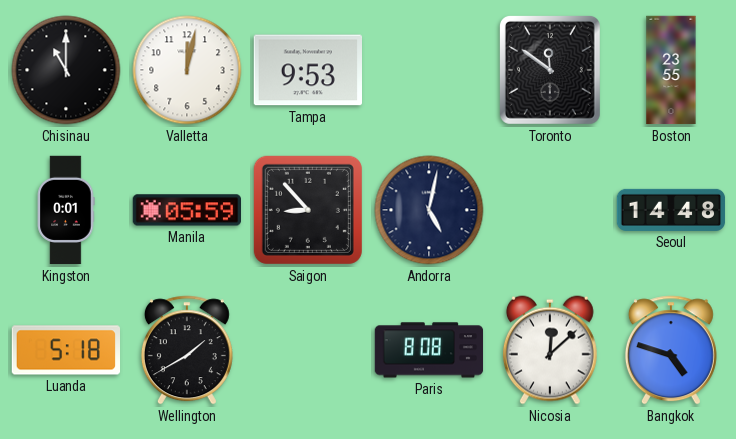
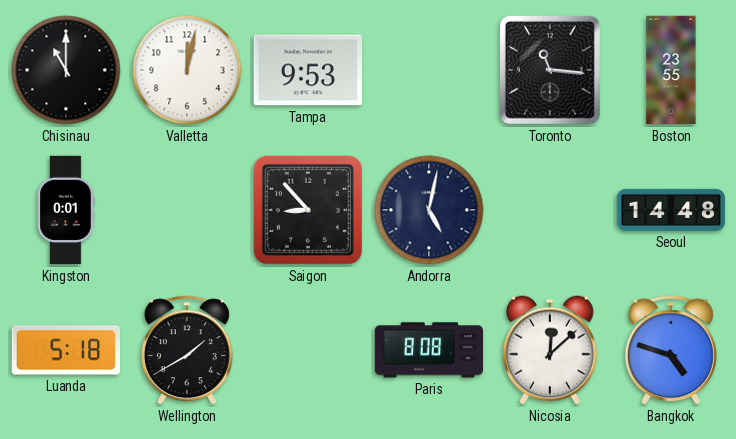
Toronto: 11:51 -> 11:16 (550, 70)
Manila: 05:59 -> none (186, 210)
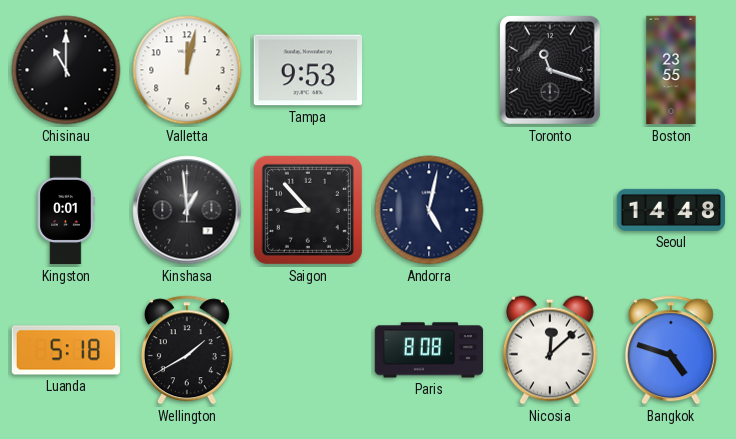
Toronto: 11:16 -> 11:18 (550, 70)
Kinshasa: none -> 12:59 (187, 210)
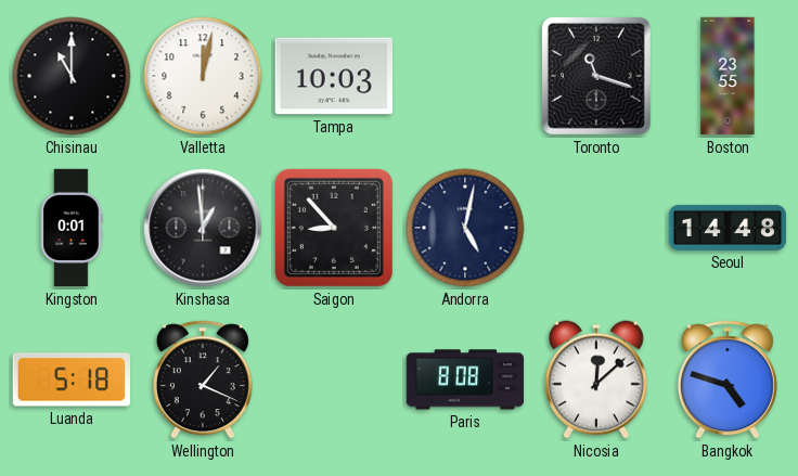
Tampa: 9:53 -> 10:03 (333, 76)
Wellington: 1:40 -> 1:19 (203, 379)
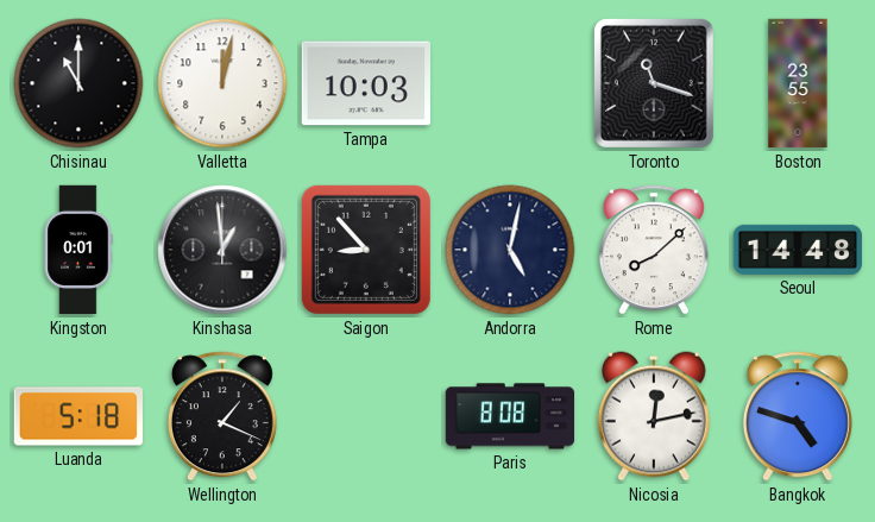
Rome: none -> 8:08 (654, 250)
Nicosia: 12:08 -> 12:13 (654, 416)
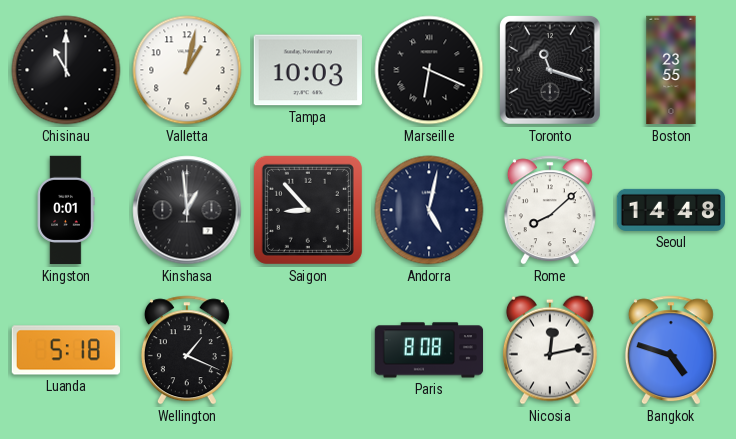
Valletta: 12:02 -> 1:02 (187, 70)
Marseille: none -> 6:19 (429, 70)
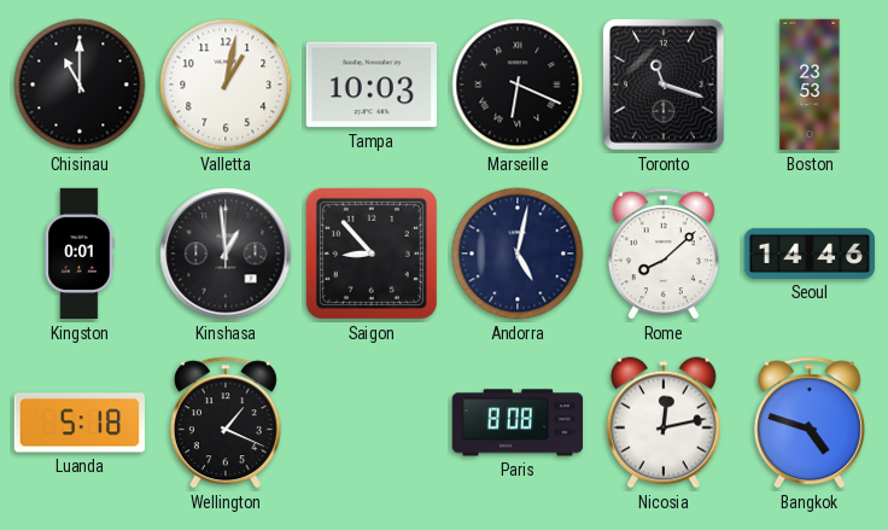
Boston: 23:55 -> 23:53 (810, 85)
Seoul: 14:48 -> 14:46 (810, 254)
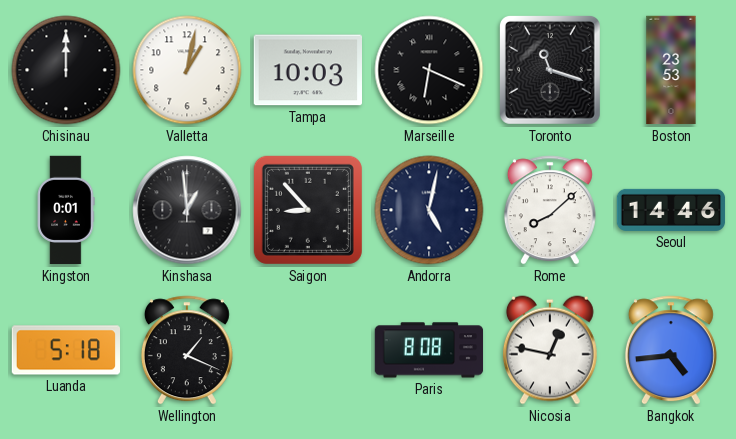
Chisinau: 11:00 -> 12:00 (66, 70)
Nicosia: 12:13 -> 12:47 (550, 350)
Bangkok: 4:48 -> 4:44 (671, 350)
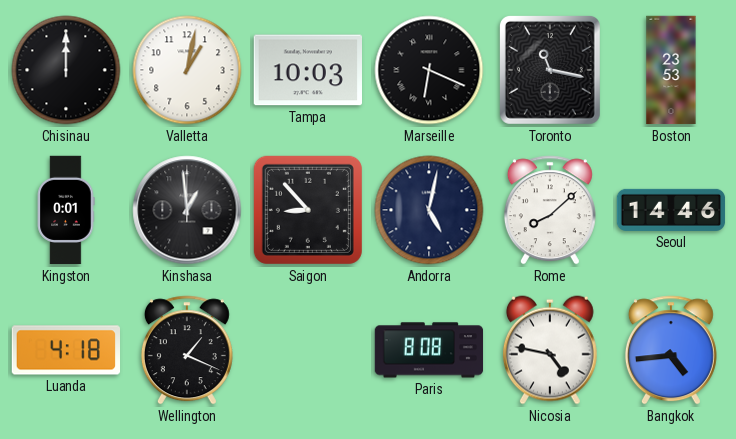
Toronto: 11:18 -> 11:17 (550, 70)
Luanda: 5:18 -> 4:18 (66, 350)
Nicosia: 12:47 -> 4:47 (550, 350)
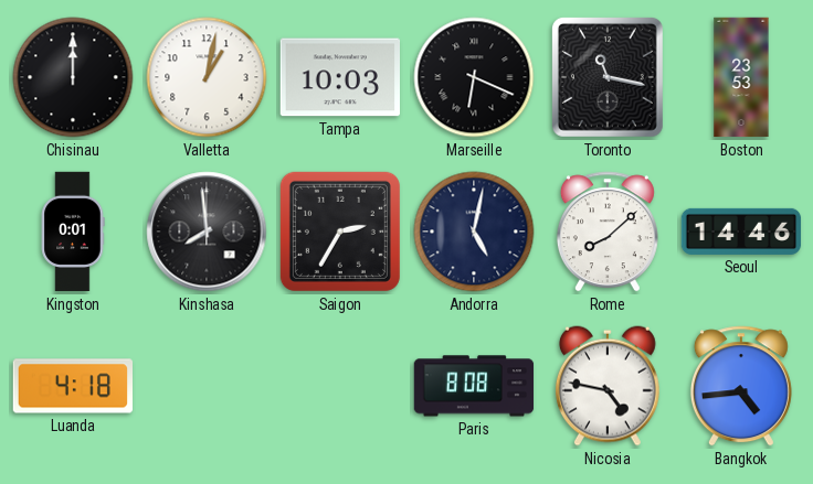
Kinshasa: 12:59 -> 7:59 (207, 232)
Saigon: 8:53 -> 2:35 (340, 232)
Wellington: 1:19 -> none (187, 350)
